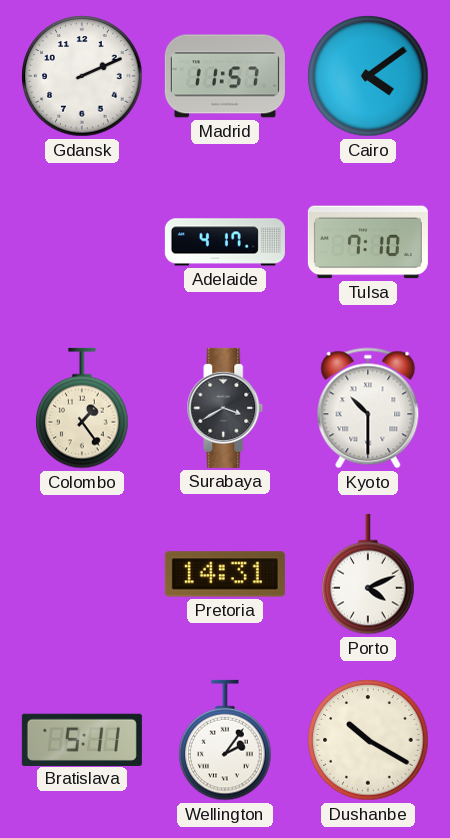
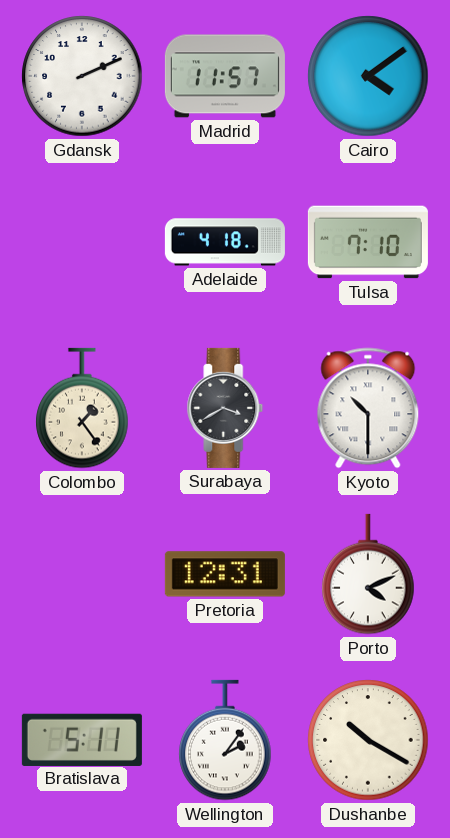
Adelaide: 4:17 -> 4:18 (225, 242)
Pretoria: 14:31 -> 12:31 (225, 574)
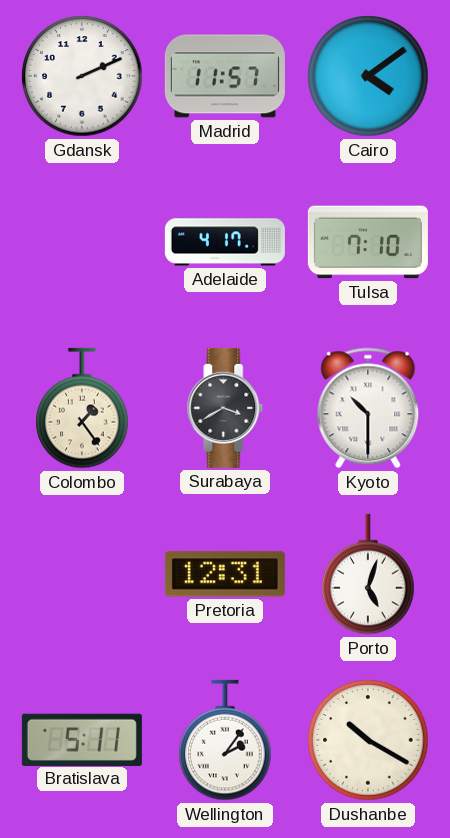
Adelaide: 4:18 -> 4:17 (225, 242)
Porto: 4:11 -> 5:03 (368, 574)
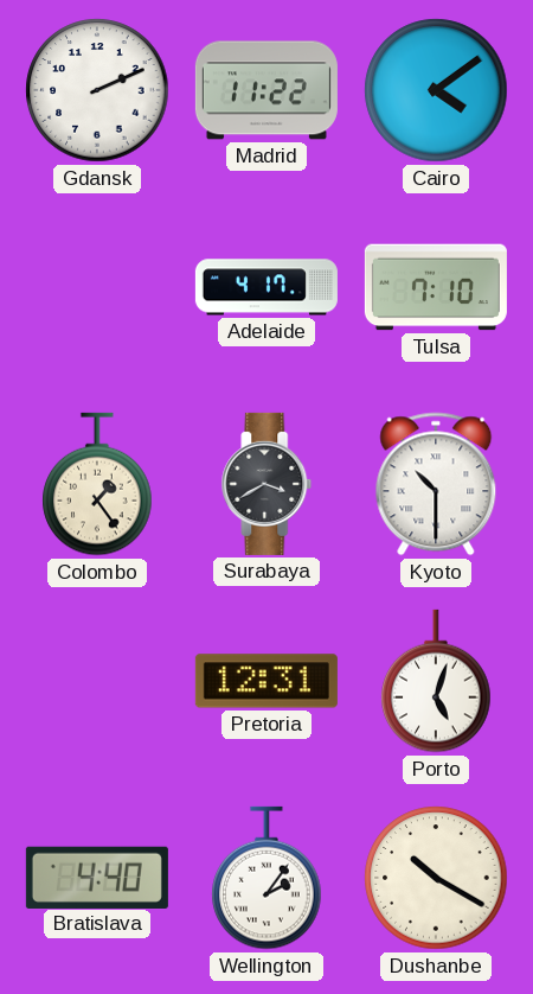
Madrid: 11:57 -> 11:22 (266, 90)
Bratislava: 5:11 -> 4:40 (97, 877)
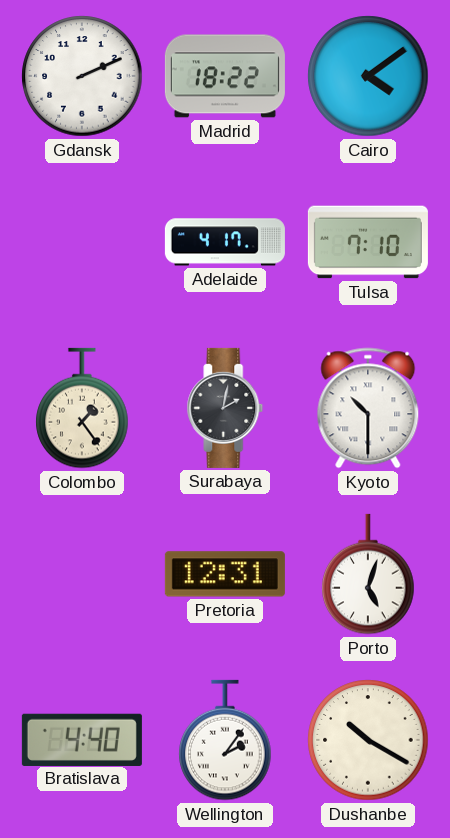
Madrid: 11:22 -> 18:22 (225, 76)
Surabaya: 3:40 -> 2:02 (225, 408)
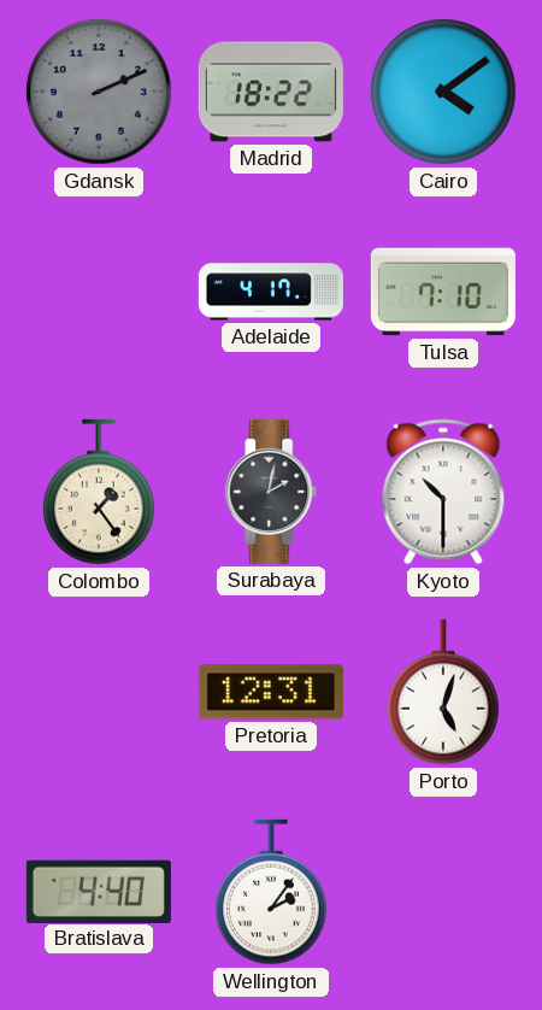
Gdansk dial: white -> grey (99, 92)
Dushanbe: 10:20 -> none (368, 740)
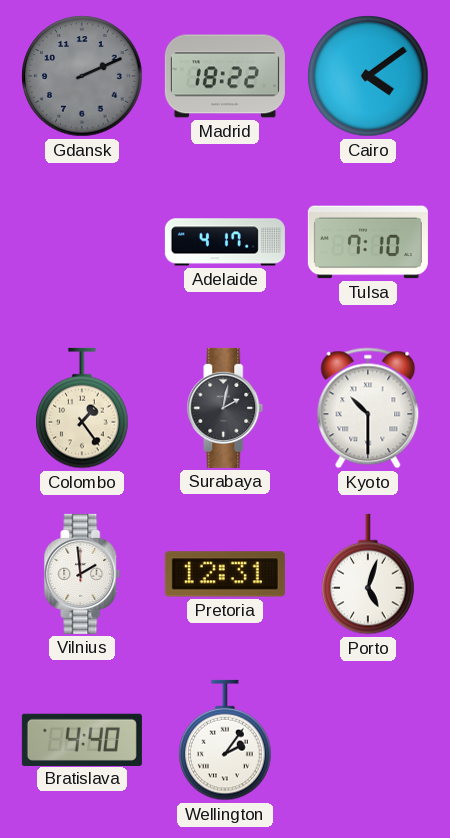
Vilnius: none -> 1:59 (82, 574)
